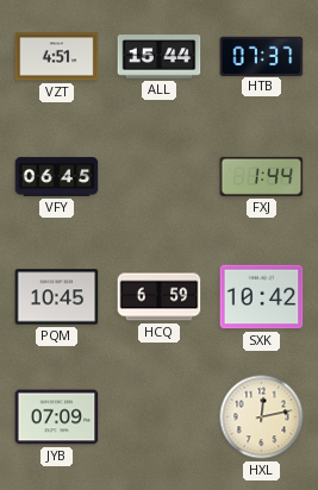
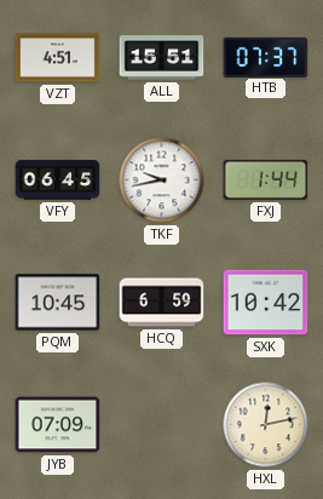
ALL: 15:44 -> 15:51 (162, 58)
TKF: none -> 9:43 (162, 180)
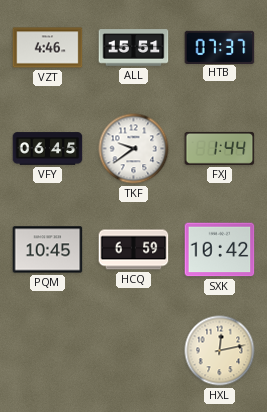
VZT: 4:51 -> 4:46 (48, 48)
TKF: 9:43 -> 9:39 (134, 149)
JYB: 07:09 -> none (58, 425)
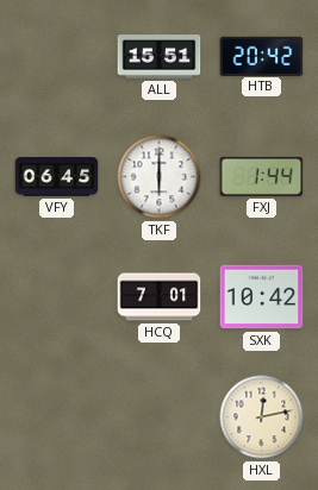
VZT: 4:46 -> none (48, 48)
HTB: 07:37 -> 20:42 (262, 56)
TKF: 9:39 -> 6:00 (160, 177)
PQM: 10:45 -> none (48, 250)
HCQ: 6:59 -> 7:01 (160, 297)
